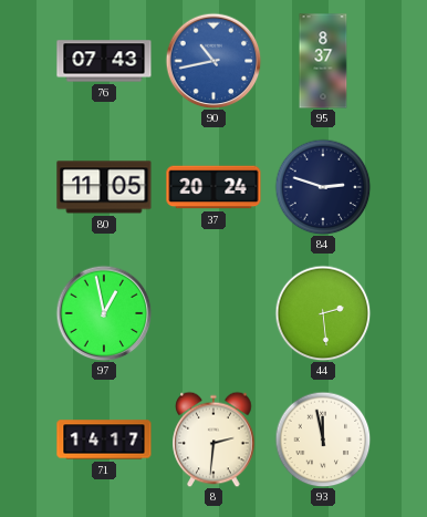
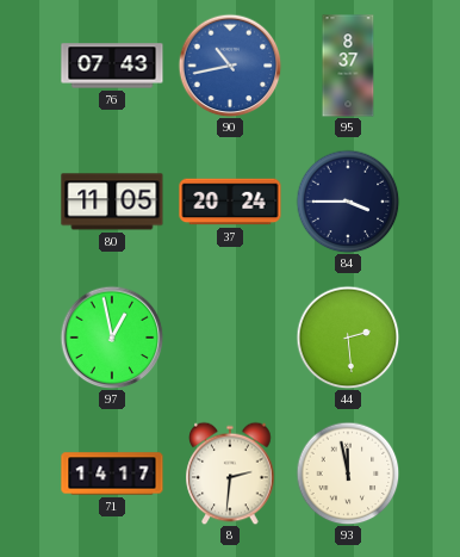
84: 2:48 -> 3:45 (348, 202)
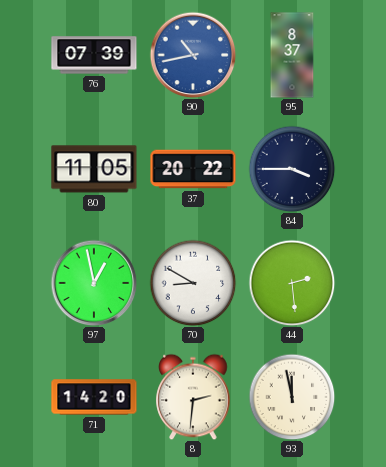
76: 07:43 -> 07:39 (94, 55)
37: 20:24 -> 20:22 (193, 169)
70: none -> 8:50 (193, 283)
71: 14:17 -> 14:20 (94, 397)
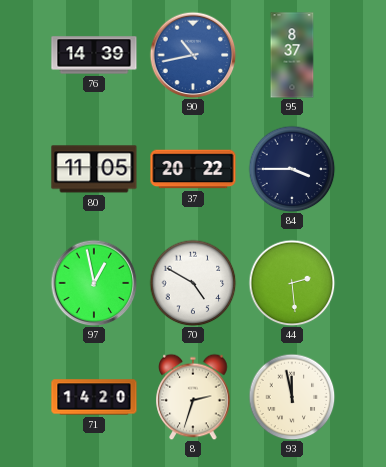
76: 07:39 -> 14:39 (94, 55)
70: 8:50 -> 4:50 (193, 283)
8: 2:31 -> 2:33 (193, 397)
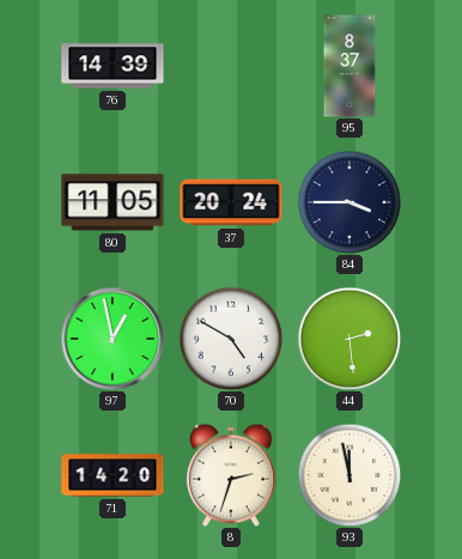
90: 10:43 -> none (193, 55)
37: 20:22 -> 20:24 (231, 202)
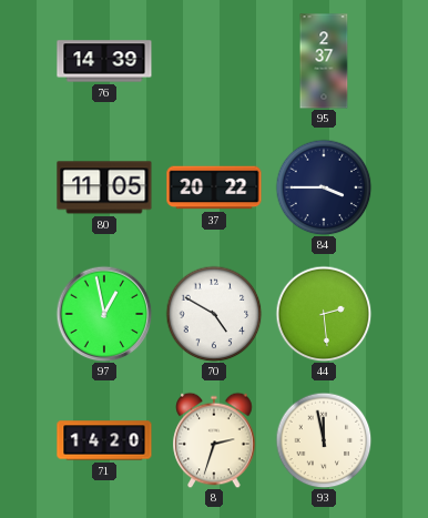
95: 8:37 -> 2:37 (324, 61)
37: 20:24 -> 20:22 (214, 187)
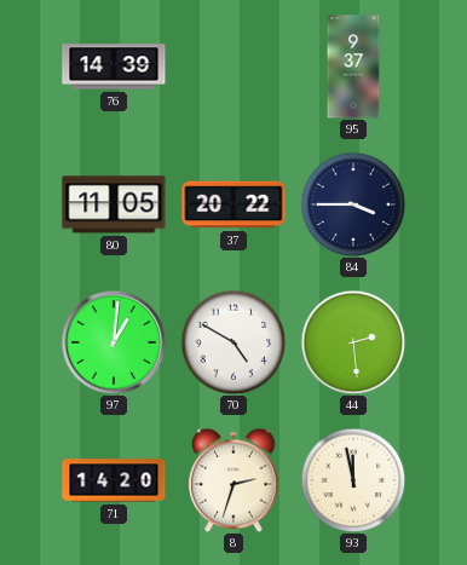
95: 2:37 -> 9:37 (353, 67)
97: 12:58 -> 1:01 (114, 342)
